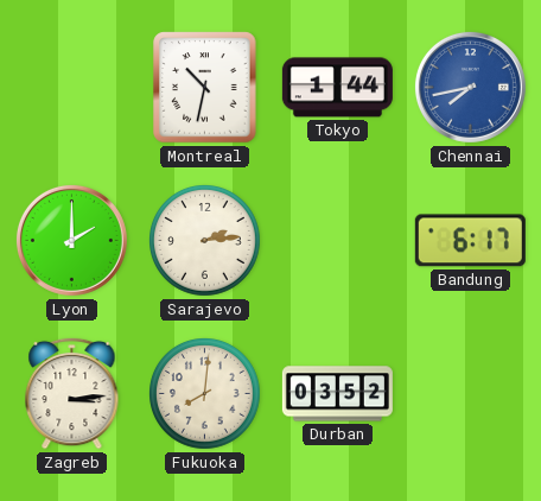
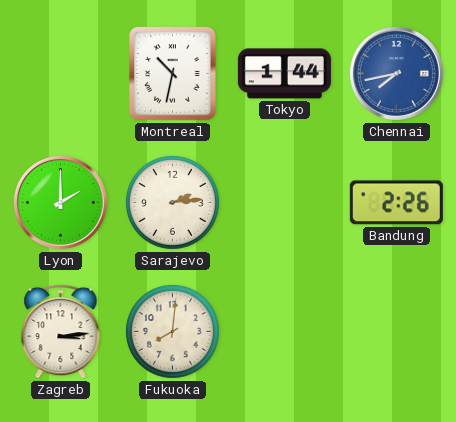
Bandung: 6:17 -> 2:26 (396, 203)
Durban: 03:52 -> none (337, 394)
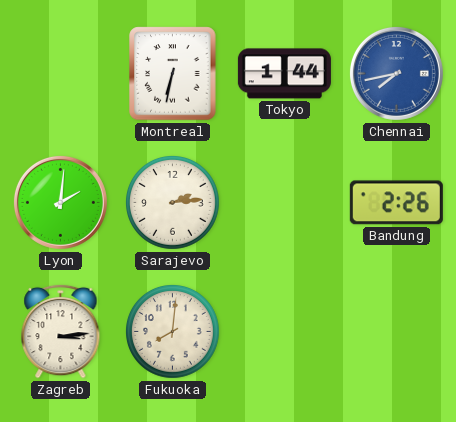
Montreal: 10:32 -> 6:32 (173, 74)
Lyon: 2:00 -> 2:01 (60, 202)
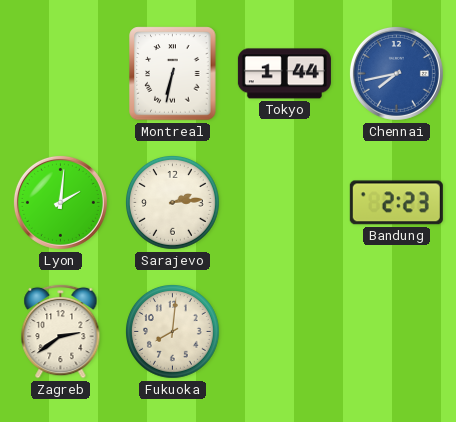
Bandung: 2:26 -> 2:23 (396, 203)
Zagreb: 3:14 -> 2:39 (61, 331)
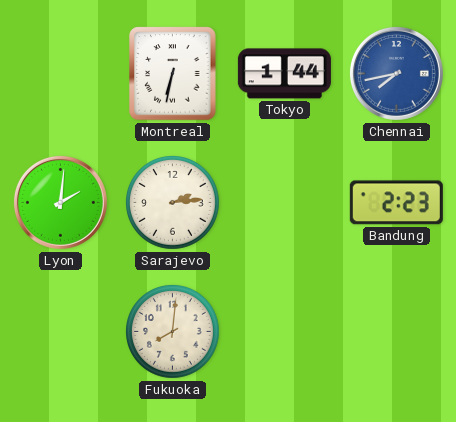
Zagreb: 2:39 -> none (61, 331)
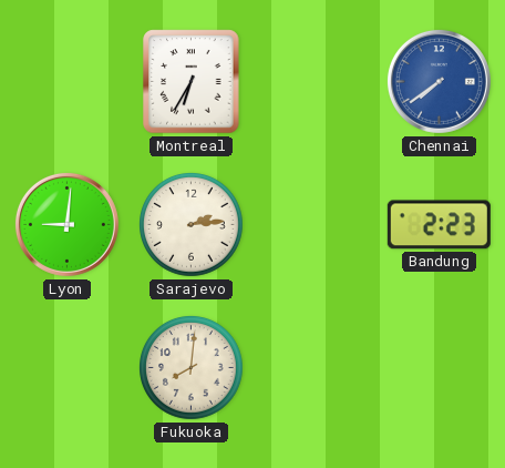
Montreal: 6:32 -> 6:35 (192, 82)
Tokyo: 1:44 -> none (284, 74)
Chennai: 7:43 -> 7:39 (439, 81)
Lyon: 2:01 -> 9:01 (66, 224)
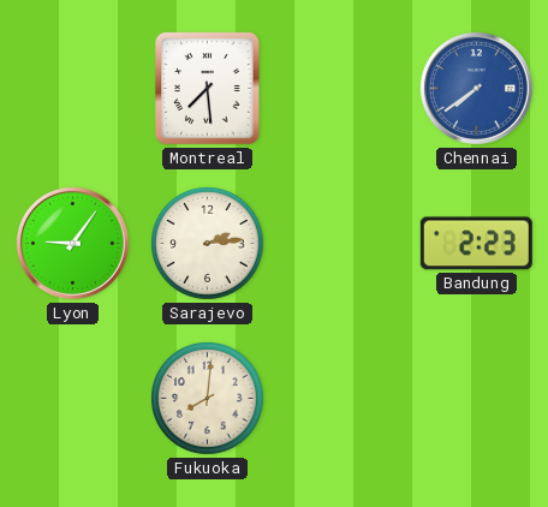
Montreal: 6:35 -> 7:29 (208, 89)
Lyon: 9:01 -> 9:06 (72, 243)
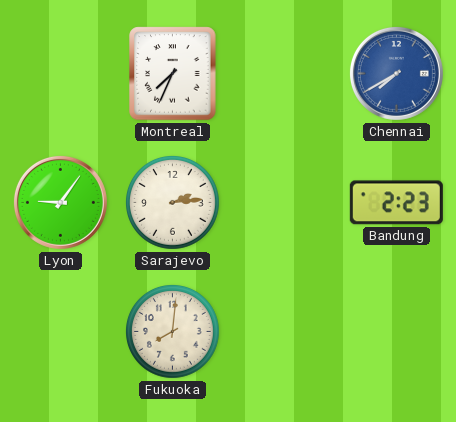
Montreal: 7:29 -> 7:34 (173, 74)
Chennai: 7:39 -> 7:40 (396, 73)
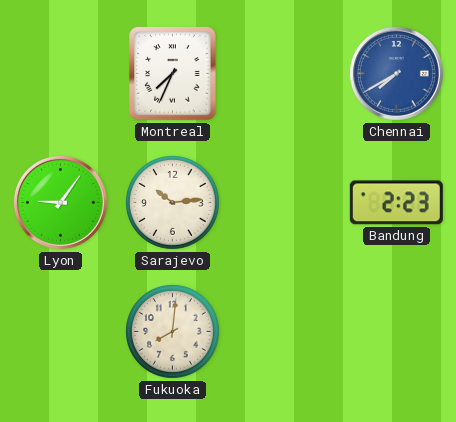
Sarajevo: 2:14 -> 10:14 (173, 203)
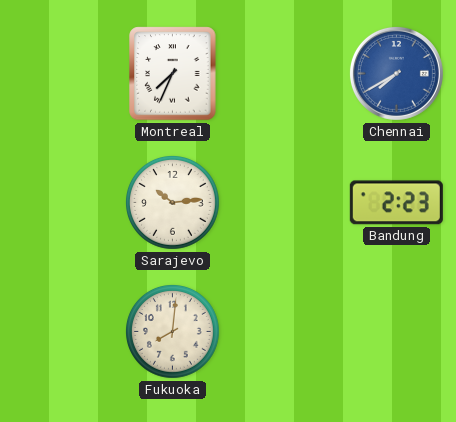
Lyon: 9:06 -> none (60, 202)
